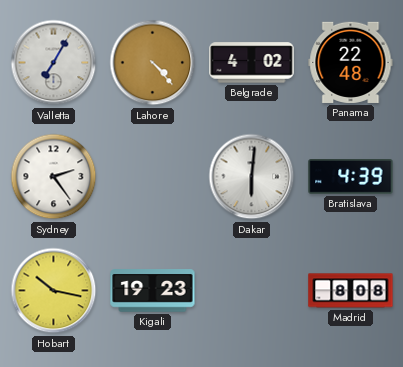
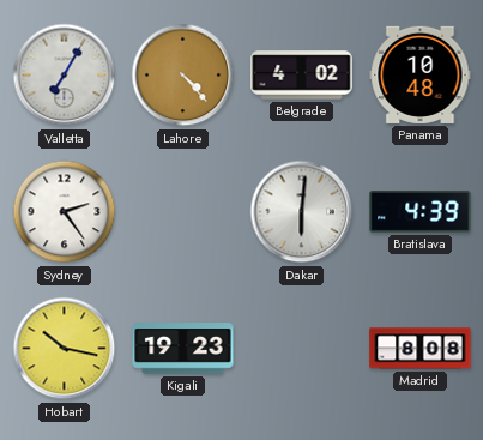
Panama: 22:48 -> 10:48 (421, 74)
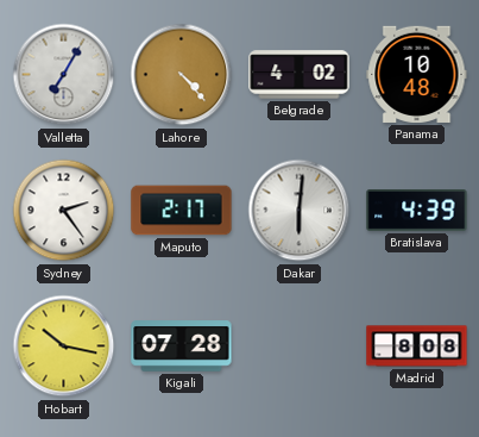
Maputo: none -> 2:17 (182, 211)
Kigali: 19:23 -> 07:28 (182, 347)
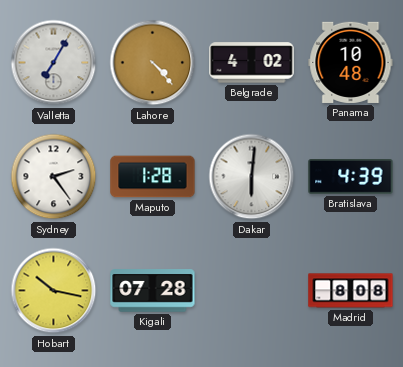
Maputo: 2:17 -> 1:28 (153, 177)
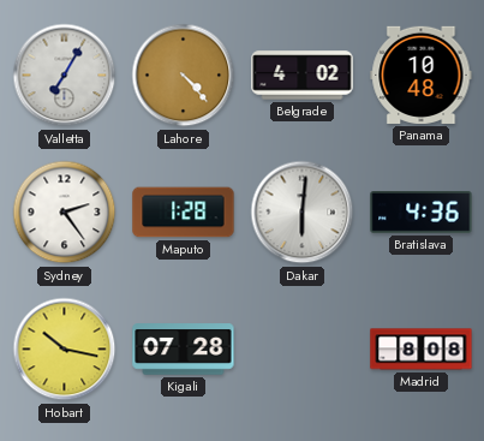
Bratislava: 4:39 -> 4:36 (422, 213)
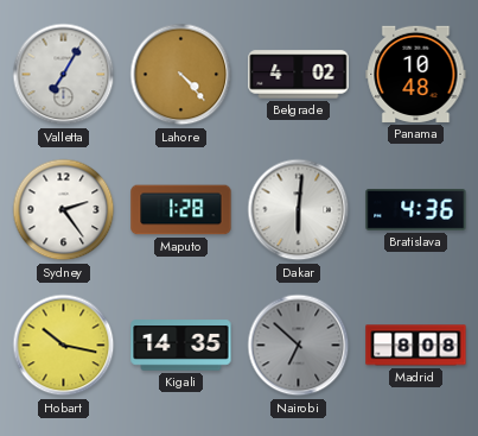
Kigali: 07:28 -> 14:35 (181, 346)
Nairobi: none -> 6:52 (299, 346)
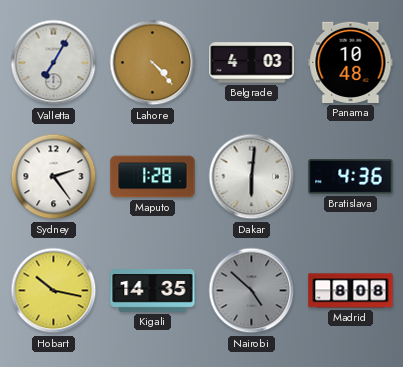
Belgrade: 4:02 -> 4:03 (252, 63)
Nairobi: 6:52 -> 4:52 (252, 291)
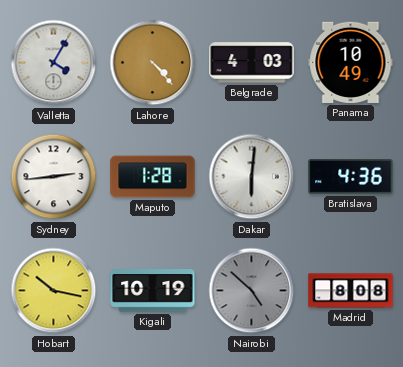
Valletta: 7:05 -> 4:05 (54, 63)
Panama: 10:48 -> 10:49 (351, 62)
Sydney: 2:24 -> 2:44 (54, 177)
Kigali: 14:35 -> 10:19 (153, 291)
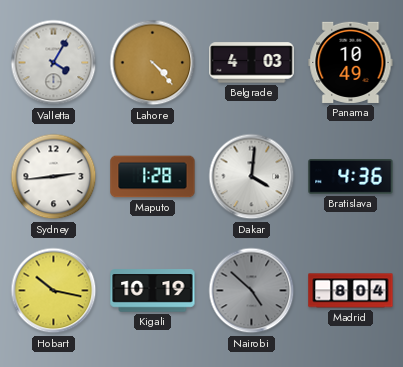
Dakar: 6:01 -> 4:01 (252, 177)
Madrid: 8:08 -> 8:04 (351, 291)
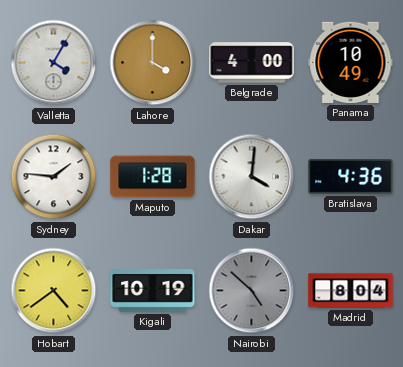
Lahore: 4:23 -> 4:00 (153, 63)
Belgrade: 4:03 -> 4:00 (252, 63)
Sydney: 2:44 -> 1:46 (54, 177)
Hobart: 10:17 -> 4:39 (54, 291)
